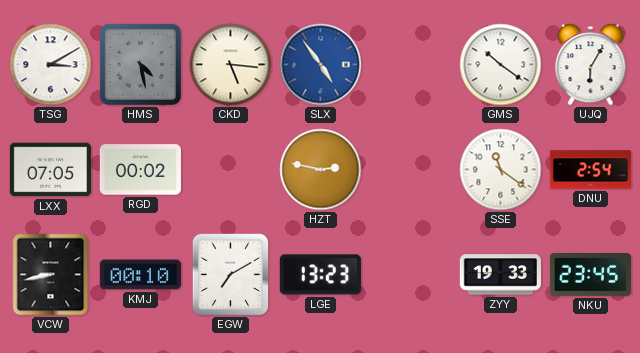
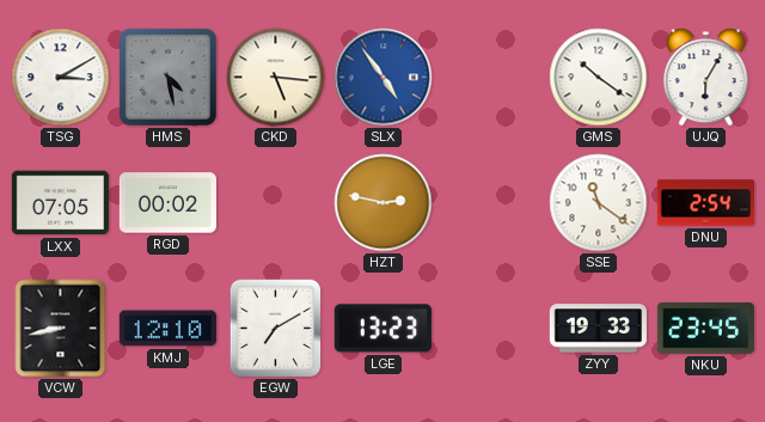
KMJ: 00:10 -> 12:10 (167, 329)
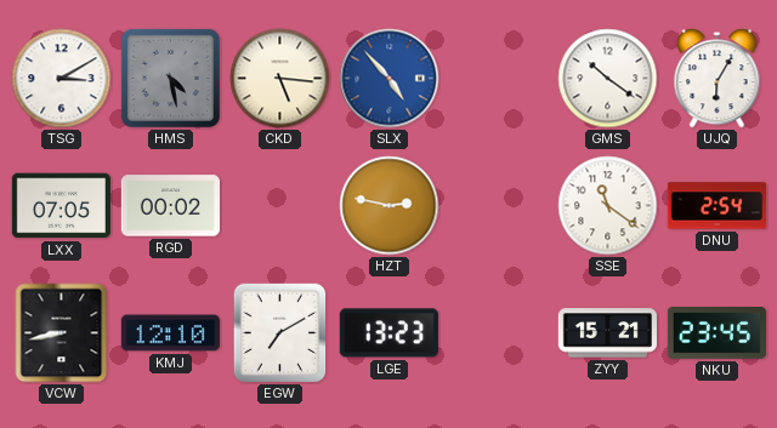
SLX: 4:54 -> 4:53 (390, 79)
ZYY: 19:33 -> 15:21 (607, 333)
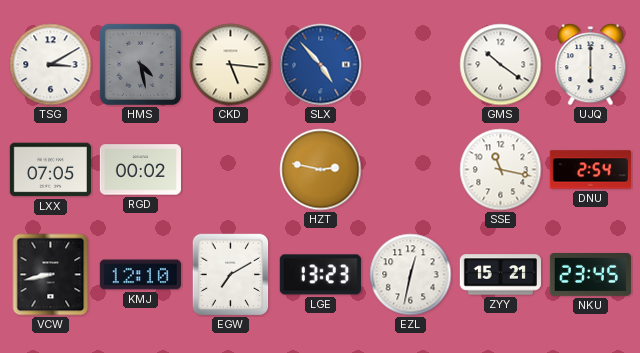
UJQ: 6:05 -> 6:00 (591, 65)
SSE: 11:21 -> 11:17 (501, 170)
EZL: none -> 12:32 (411, 275)
